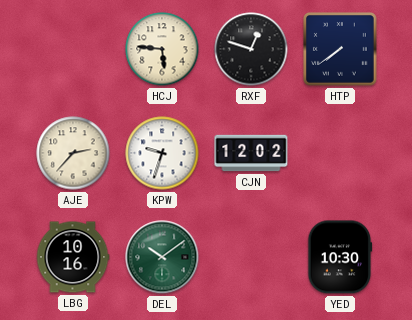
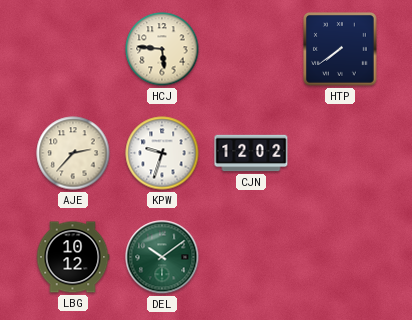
RXF: 12:48 -> none (251, 49)
LBG: 10:16 -> 10:12 (73, 257)
YED: 10:30 -> none (340, 257)
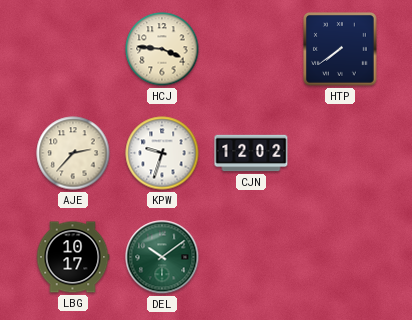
HCJ: 5:46 -> 3:46 (162, 49)
LBG: 10:12 -> 10:17 (73, 257)
